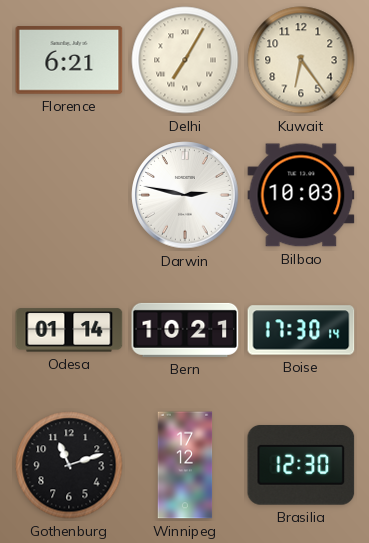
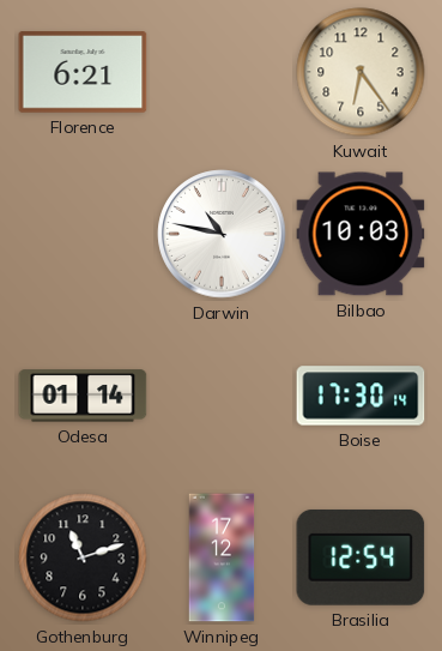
Delhi: 7:05 -> none (185, 60)
Darwin: 2:47 -> 10:47 (222, 234)
Bern: 10:21 -> none (185, 330)
Brasilia: 12:30 -> 12:54 (361, 557)
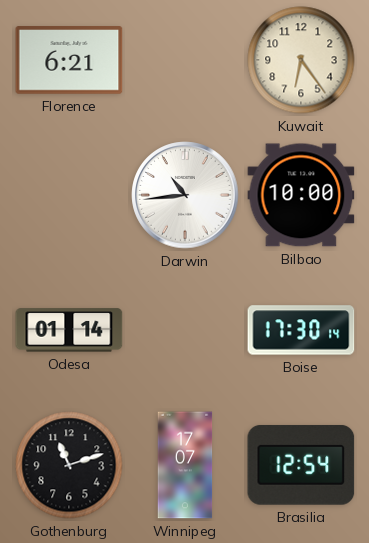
Darwin: 10:47 -> 10:44 (185, 195)
Bilbao: 10:03 -> 10:00 (301, 195)
Winnipeg: 17:12 -> 17:07 (185, 465)
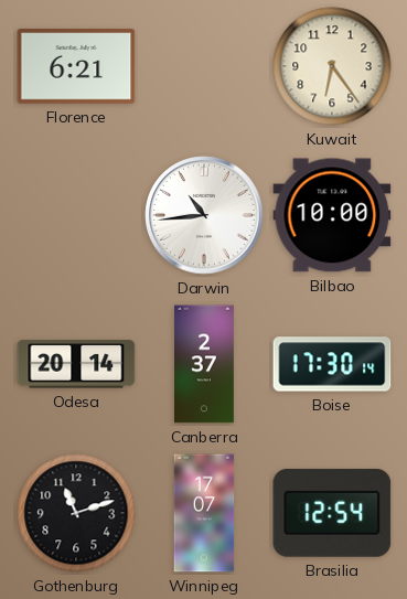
Odesa: 01:14 -> 20:14 (76, 364)
Canberra: none -> 2:37 (205, 364)
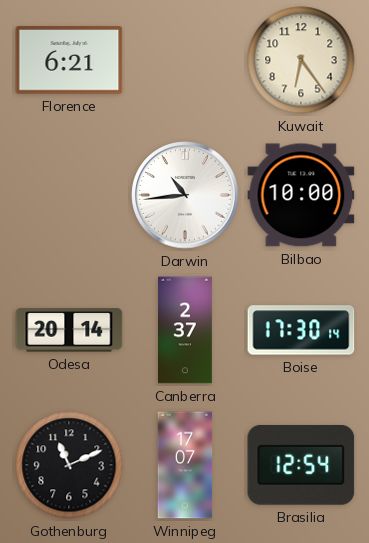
Gothenburg: 11:12 -> 11:11 (69, 465)
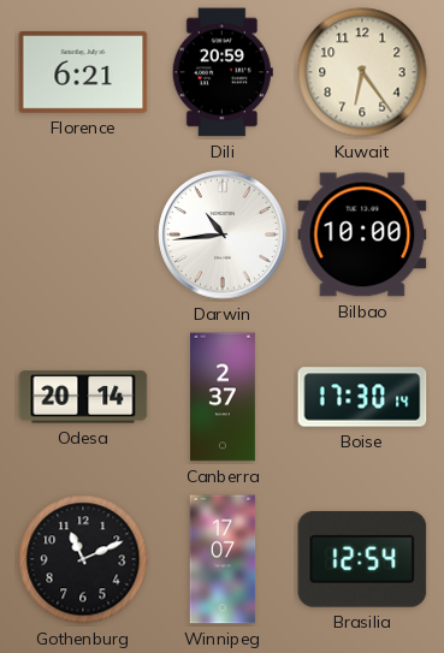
Dili: none -> 20:59 (223, 72)
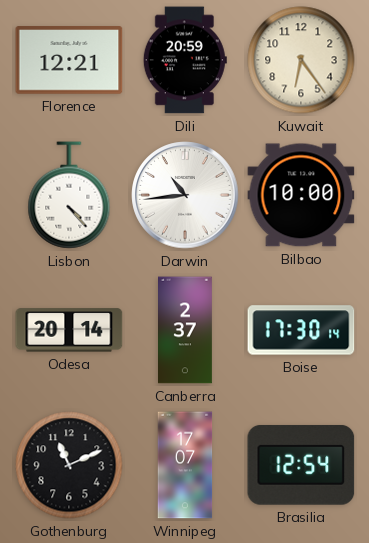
Florence: 6:21 -> 12:21 (69, 60)
Lisbon: none -> 4:23 (69, 195)
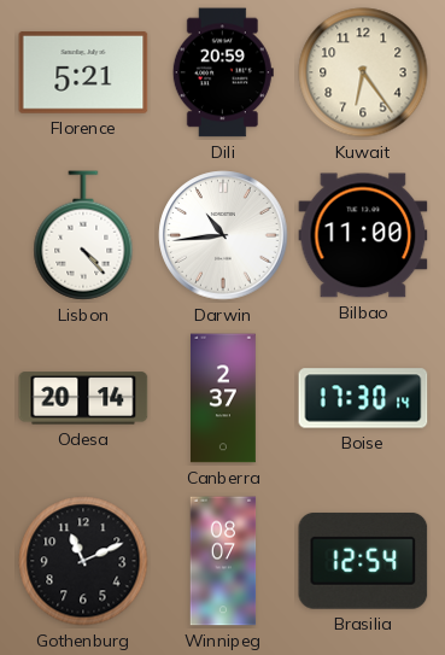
Florence: 12:21 -> 5:21 (83, 72)
Bilbao: 10:00 -> 11:00 (363, 235)
Winnipeg: 17:07 -> 08:07 (223, 561)
